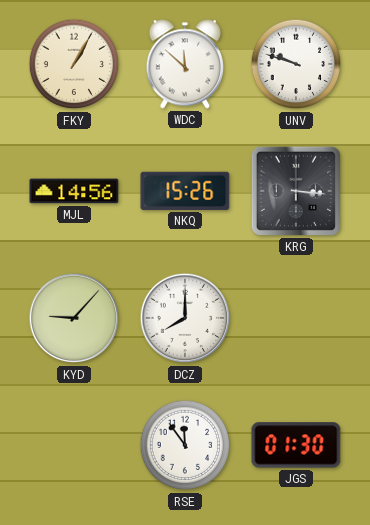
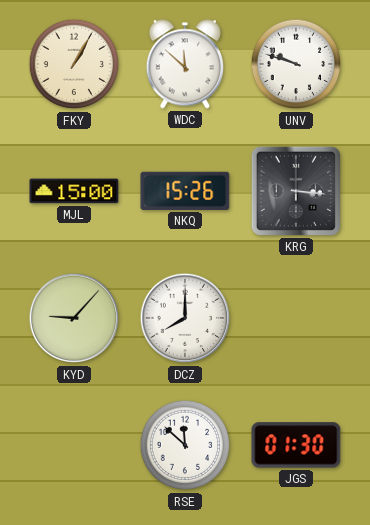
MJL: 14:56 -> 15:00 (74, 191)
RSE: 11:54 -> 11:52 (185, 445)
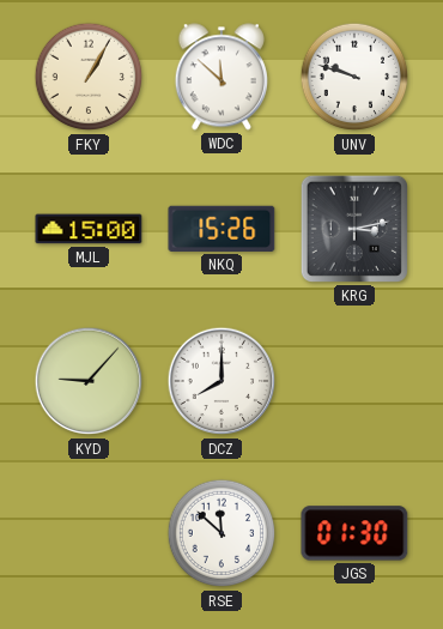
KRG: 3:16 -> 3:13 (354, 229)
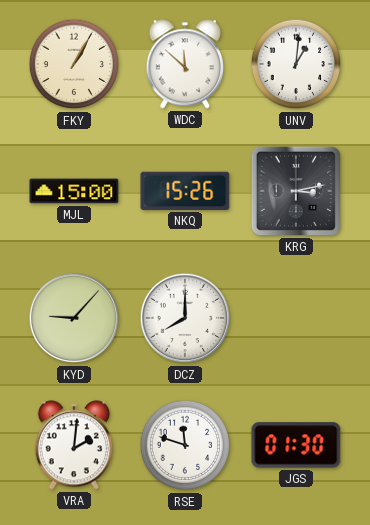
UNV: 9:48 -> 1:01 (296, 64)
VRA: none -> 2:01 (74, 445)
RSE: 11:52 -> 11:48 (185, 445)
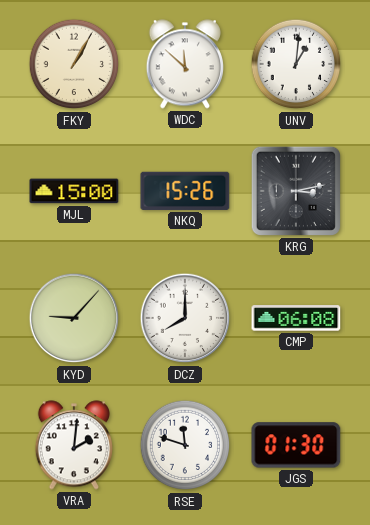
CMP: none -> 06:08 (296, 318)
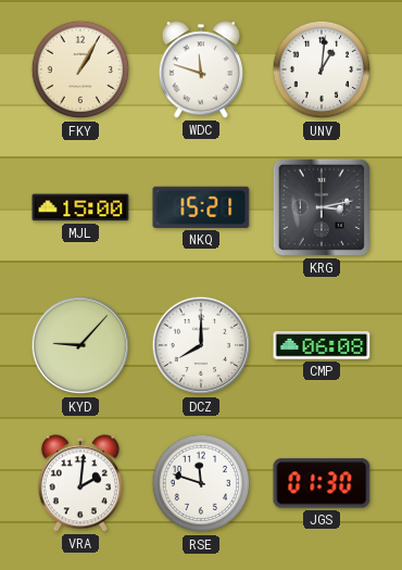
WDC: 11:52 -> 11:48 (201, 69)
NKQ: 15:26 -> 15:21 (201, 207)
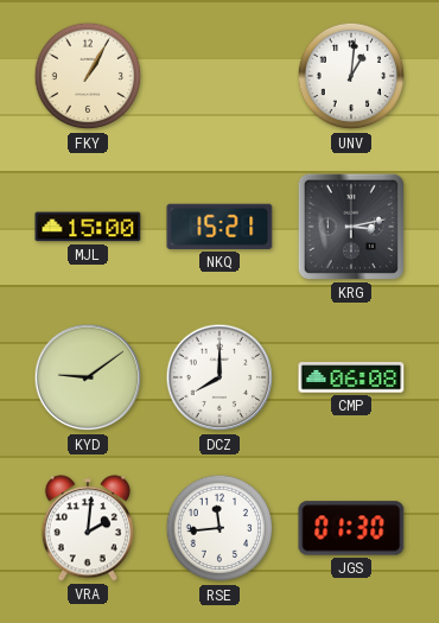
WDC: 11:48 -> none (201, 69)
KYD: 9:07 -> 9:09 (88, 377)
RSE: 11:48 -> 11:44 (220, 528)
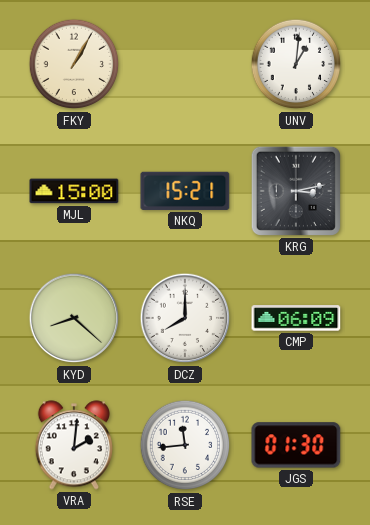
KYD: 9:09 -> 8:22 (74, 318)
CMP: 06:08 -> 06:09 (296, 318)
